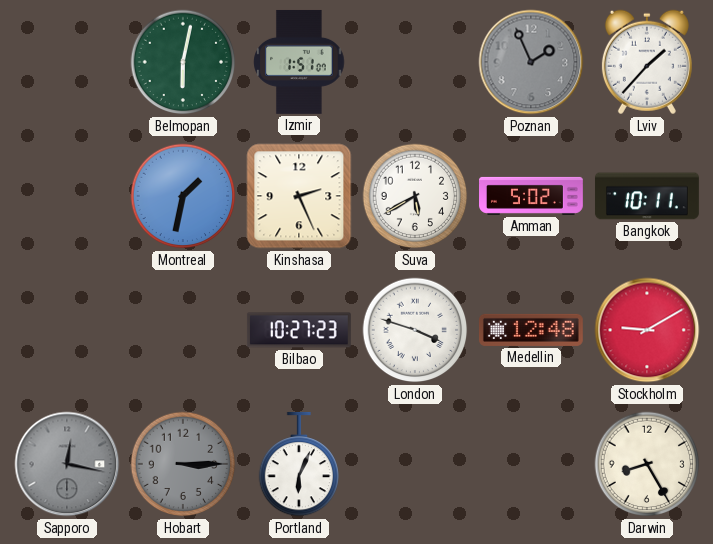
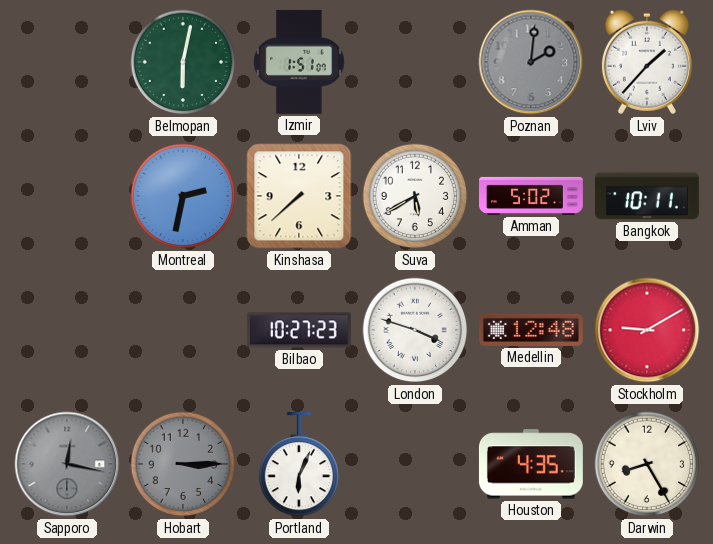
Poznan: 1:56 -> 2:01 (531, 62)
Montreal: 1:32 -> 2:32 (183, 196)
Kinshasa: 2:26 -> 7:38 (299, 196)
Houston: none -> 4:35 (531, 464)
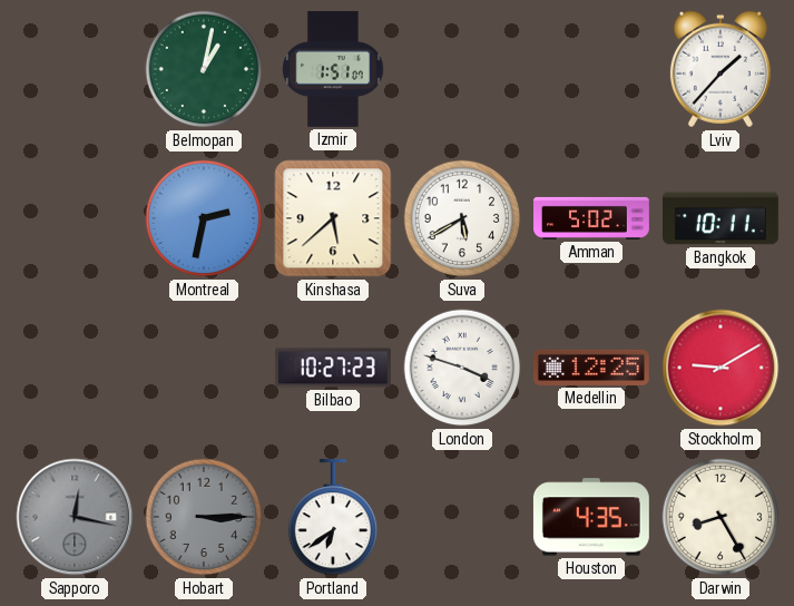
Belmopan: 6:02 -> 1:02 (204, 69)
Poznan: 2:01 -> none (531, 62)
Kinshasa: 7:38 -> 5:38 (333, 218)
Medellin: 12:48 -> 12:25 (591, 368)
Portland: 6:04 -> 6:39 (333, 517)
